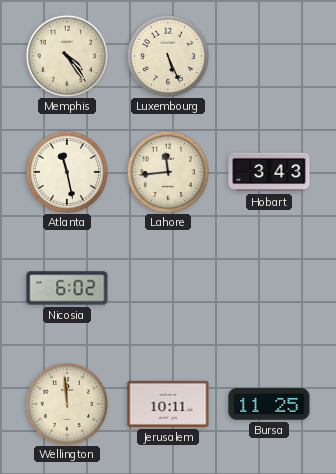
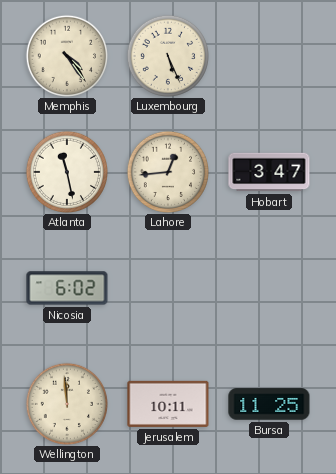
Lahore: 11:44 -> 12:44 (167, 171)
Hobart: 3:43 -> 3:47 (269, 172)
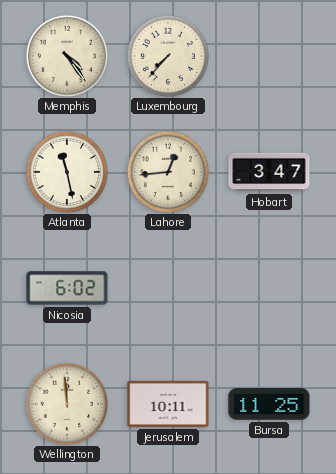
Luxembourg: 5:26 -> 7:37 (167, 55)
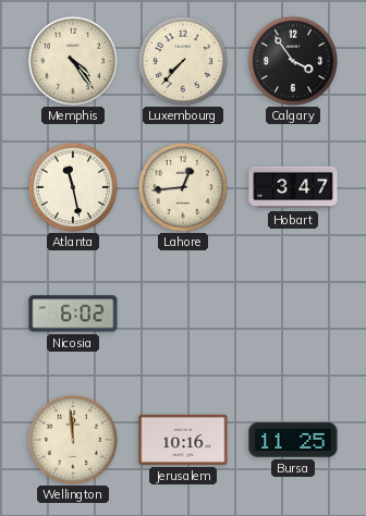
Calgary: none -> 3:54 (292, 60)
Jerusalem: 10:11 -> 10:16 (183, 440)
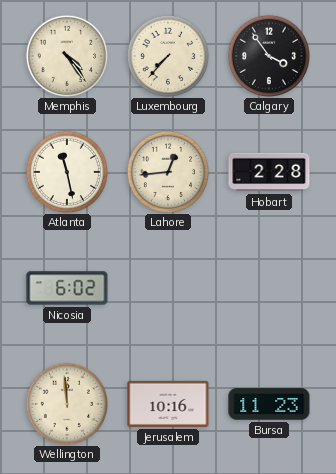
Hobart: 3:47 -> 2:28 (269, 172)
Bursa: 11:25 -> 11:23 (269, 404)
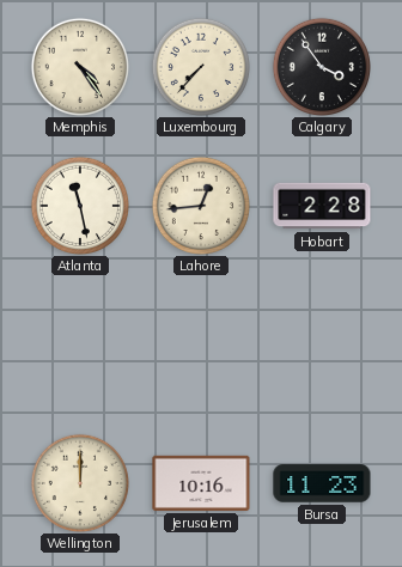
Nicosia: 6:02 -> none (67, 288)
Wellington: 11:59 -> 12:00 (79, 482)
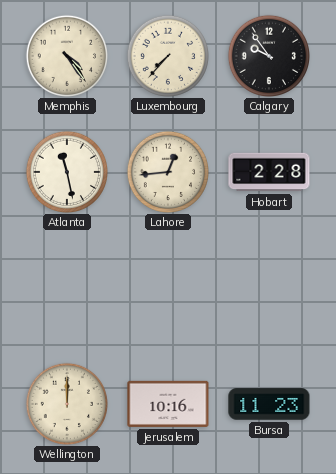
Calgary: 3:54 -> 9:54 (268, 55)
